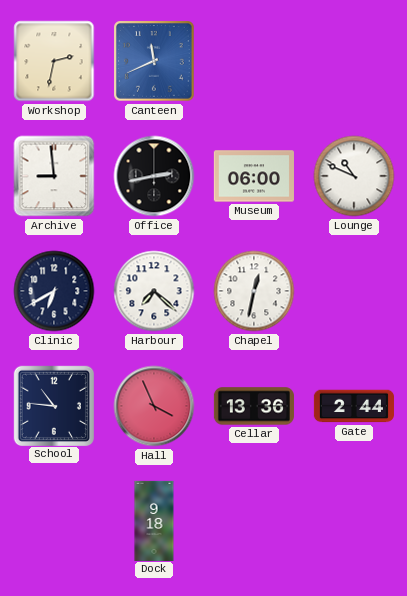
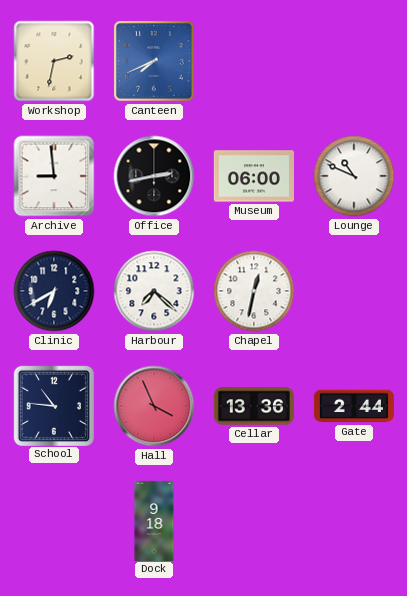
Canteen: 11:41 -> 7:41 (154, 61)
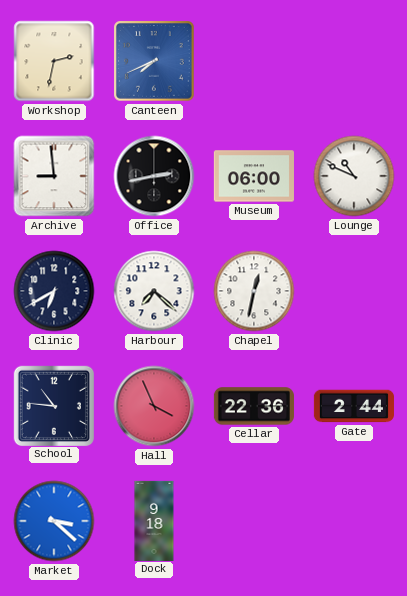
Cellar: 13:36 -> 22:36 (254, 406)
Market: none -> 3:22 (54, 521)
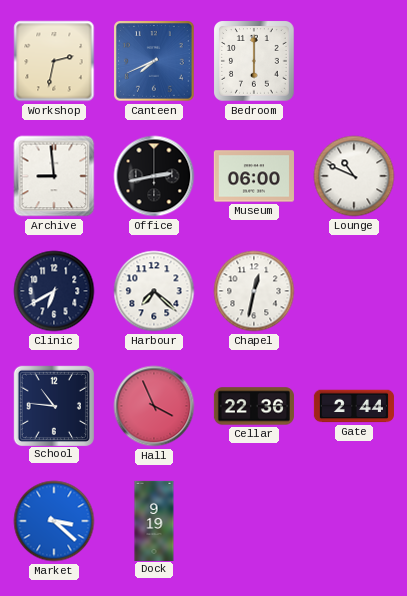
Bedroom: none -> 6:00 (255, 62)
Dock: 9:18 -> 9:19 (154, 520)
